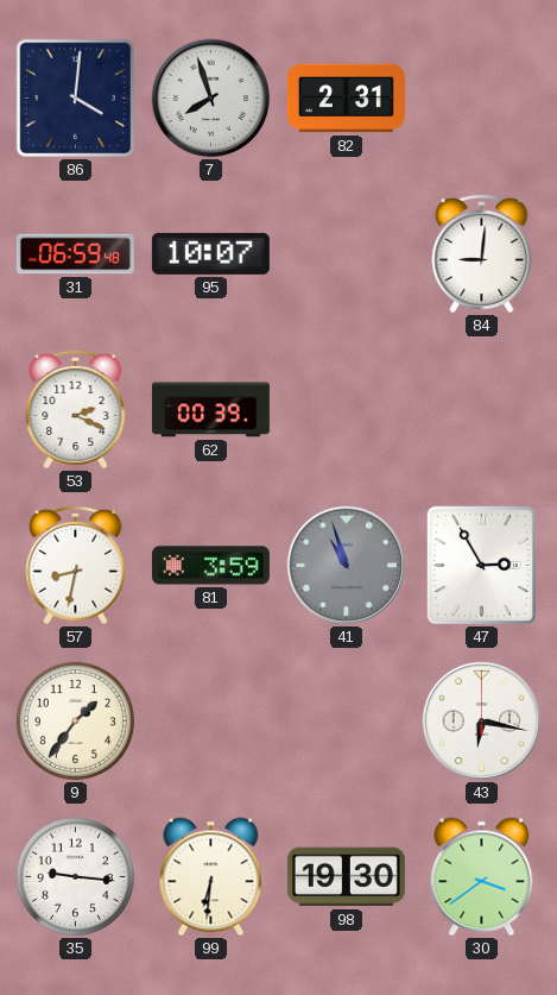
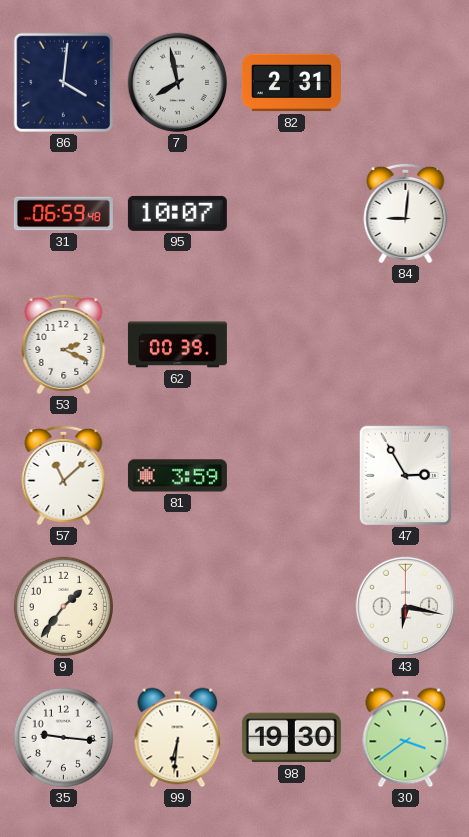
7: 7:57 -> 7:58 (178, 83)
57: 8:32 -> 11:08 (64, 475)
41: 10:57 -> none (347, 566)
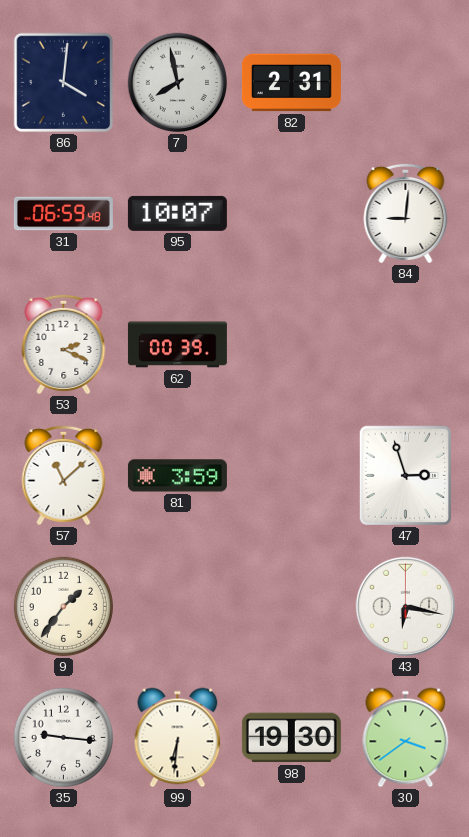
47: 2:55 -> 2:57 (406, 476)
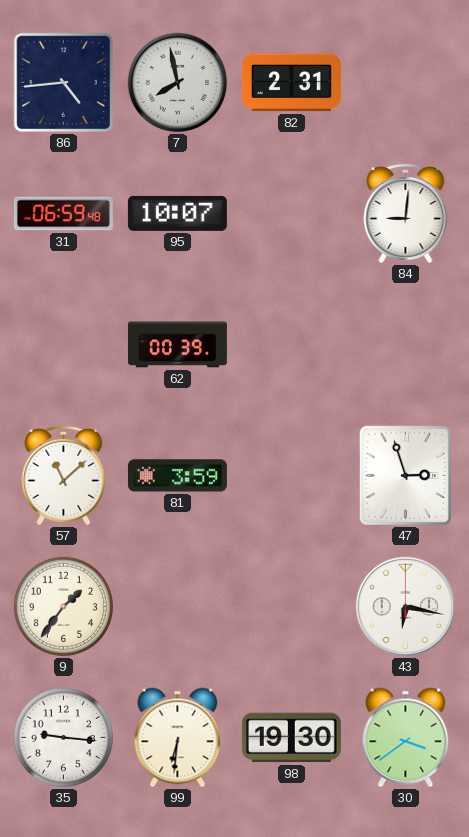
86: 4:01 -> 4:44 (64, 83)
53: 2:19 -> none (64, 344)
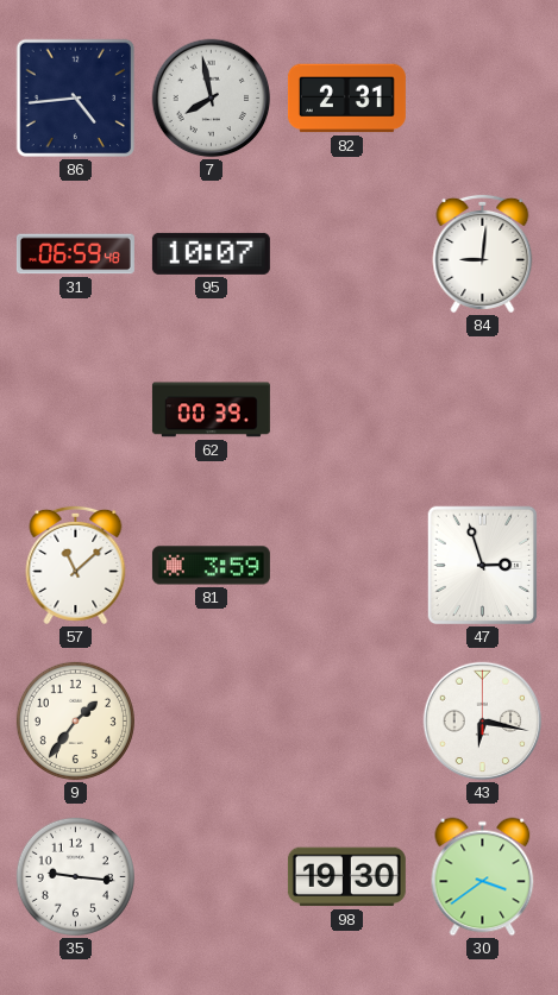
99: 6:31 -> none (178, 738)
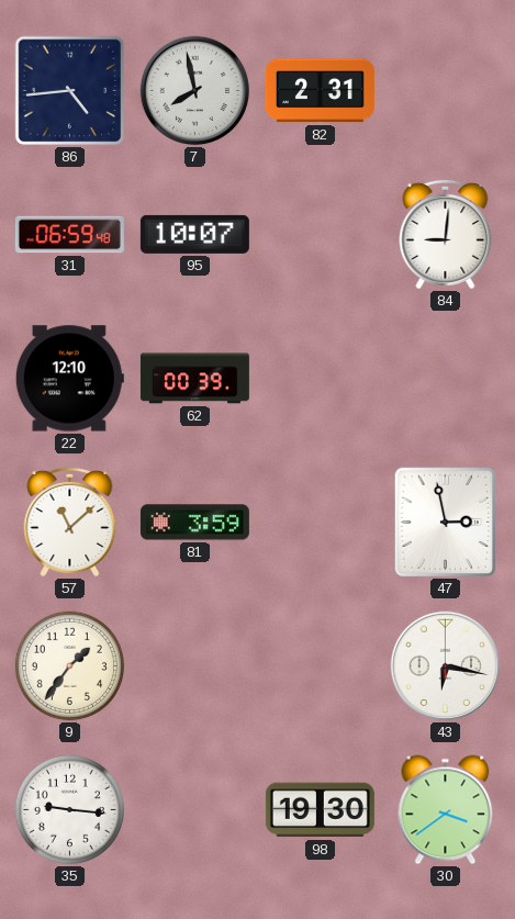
22: none -> 12:10 (69, 379)
47: 2:57 -> 2:58 (446, 523)
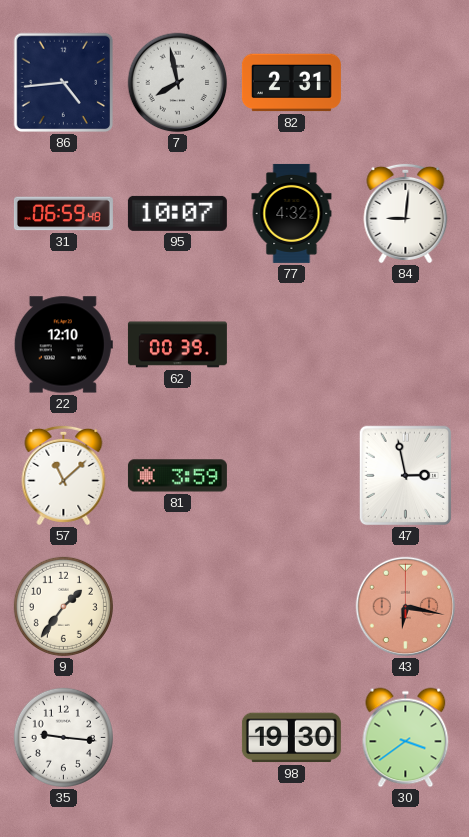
77: none -> 4:32 (292, 213)
43 dial: white -> salmon (406, 607)
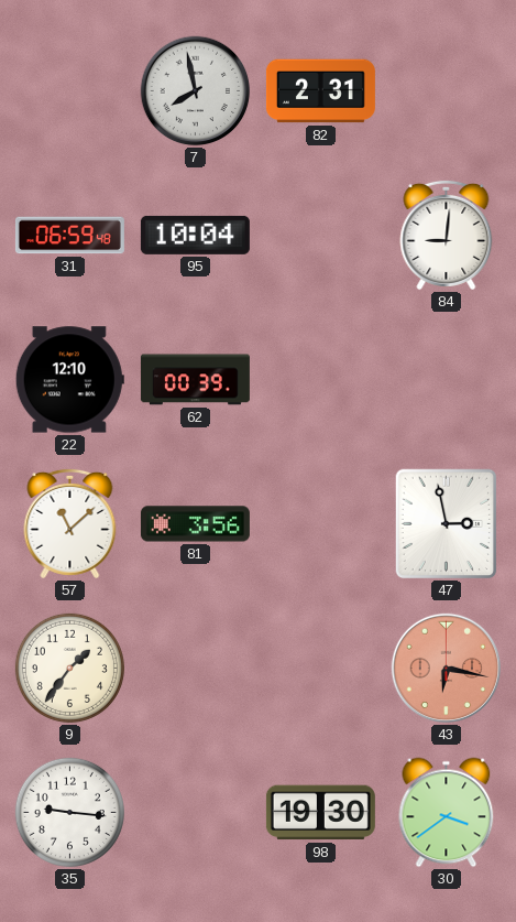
86: 4:44 -> none (64, 83)
95: 10:07 -> 10:04 (195, 235)
77: 4:32 -> none (292, 213)
81: 3:59 -> 3:56 (195, 524)
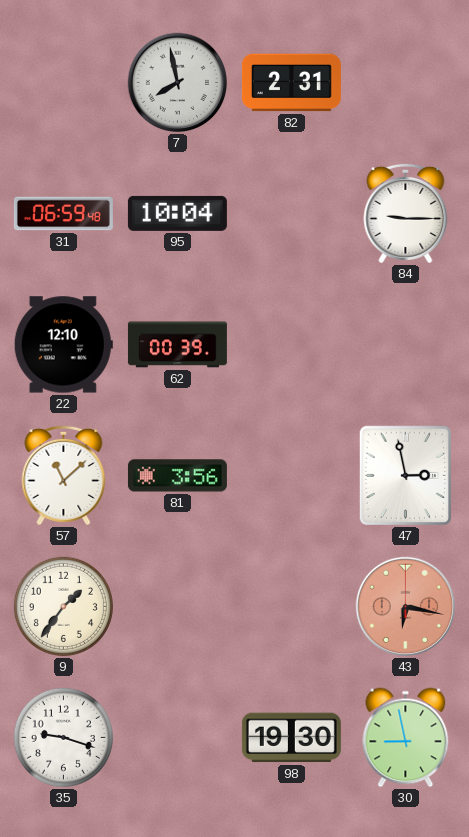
84: 9:01 -> 9:15 (406, 213)
35: 9:16 -> 9:18 (63, 737)
30: 3:39 -> 8:58 (406, 738)
